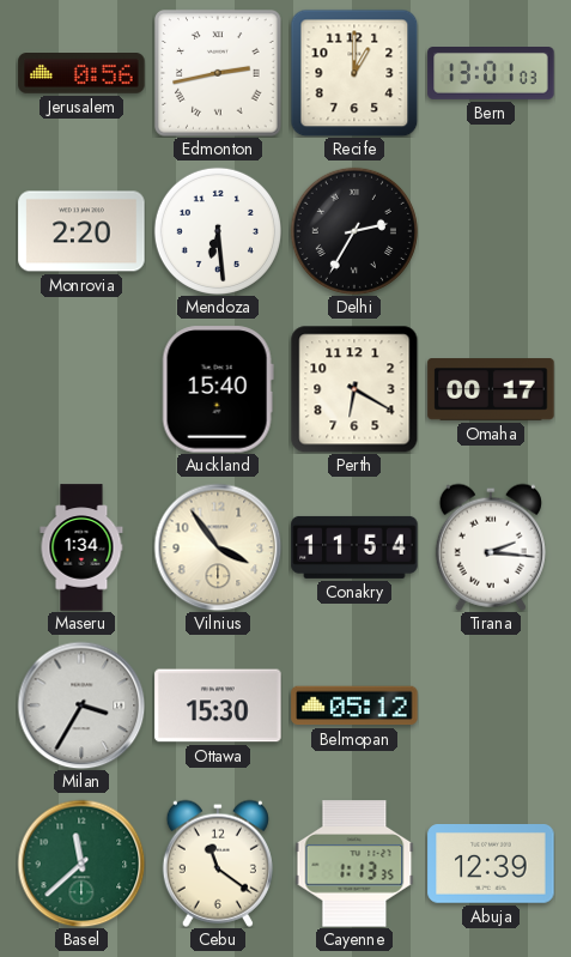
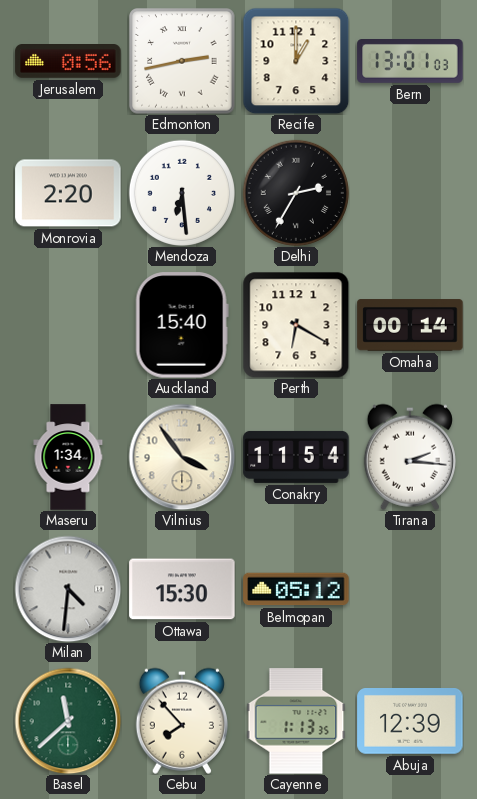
Omaha: 00:17 -> 00:14 (410, 325)
Milan: 3:35 -> 4:31 (68, 589)
Cebu: 11:21 -> 7:53 (182, 721)
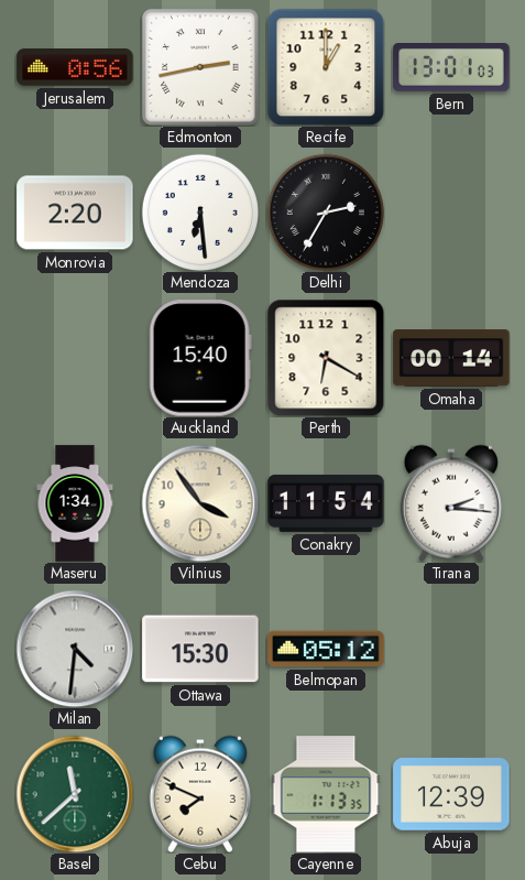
Cebu: 7:53 -> 7:49 (200, 794)
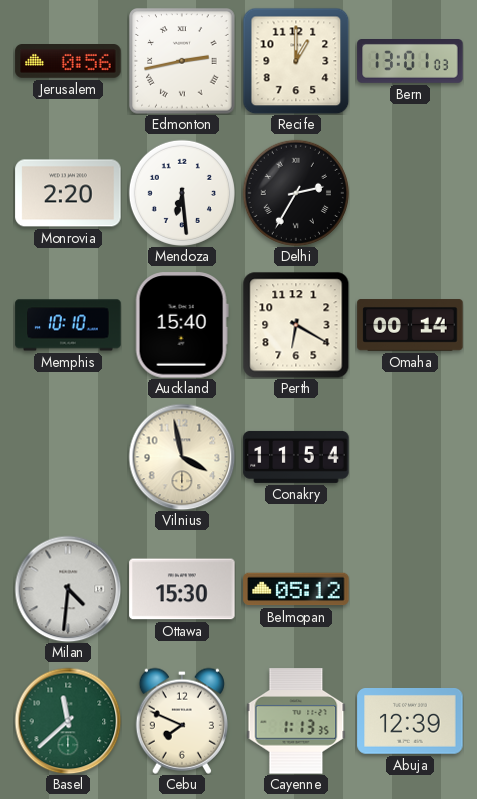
Memphis: none -> 10:10 (68, 325)
Maseru: 1:34 -> none (75, 503)
Vilnius: 3:54 -> 3:58 (182, 457)
Tirana: 2:16 -> none (451, 503)
